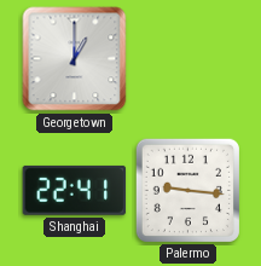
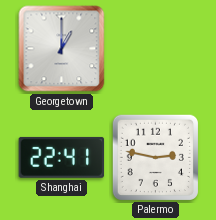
Palermo: 9:16 -> 2:47 (155, 157)
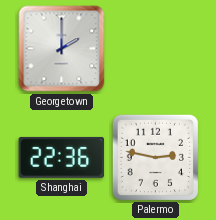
Georgetown: 1:00 -> 2:00 (62, 49)
Shanghai: 22:41 -> 22:36 (62, 157)
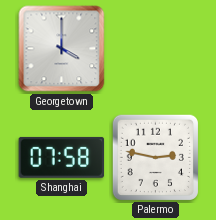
Georgetown: 2:00 -> 4:00 (62, 49)
Shanghai: 22:36 -> 07:58 (62, 157)
